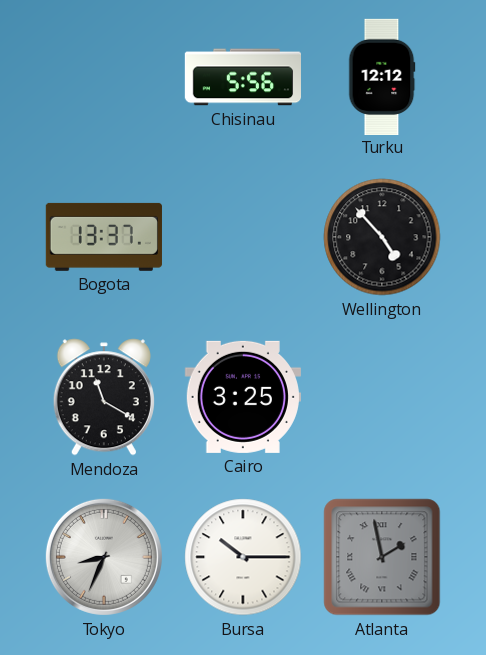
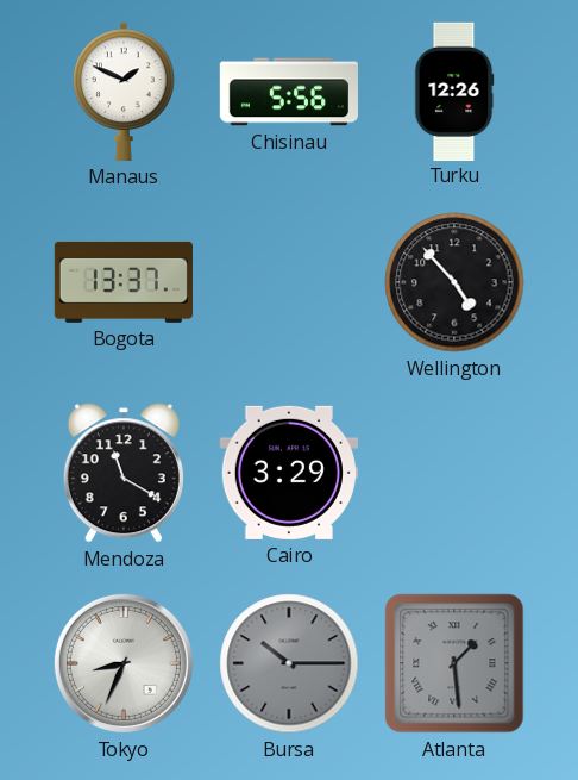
Manaus: none -> 1:49 (124, 92)
Turku: 12:12 -> 12:26 (454, 91)
Cairo: 3:25 -> 3:29 (289, 473)
Bursa dial: white -> grey (289, 663)
Atlanta: 1:58 -> 1:29 (454, 663)
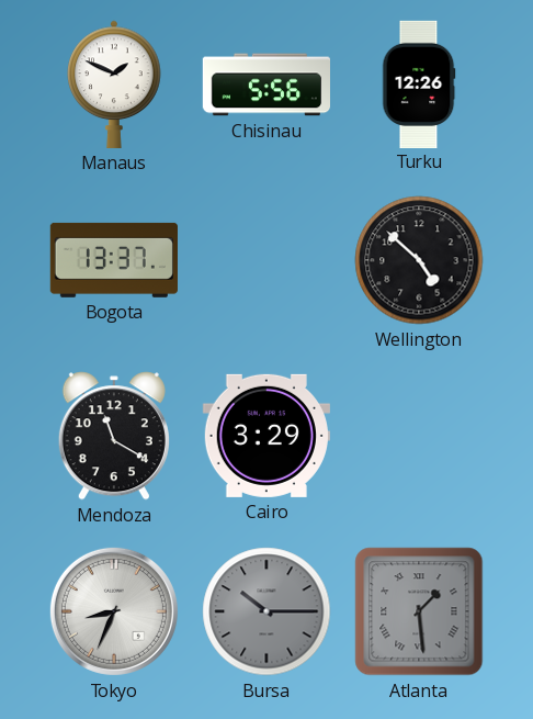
Wellington: 4:53 -> 4:52 (419, 260)
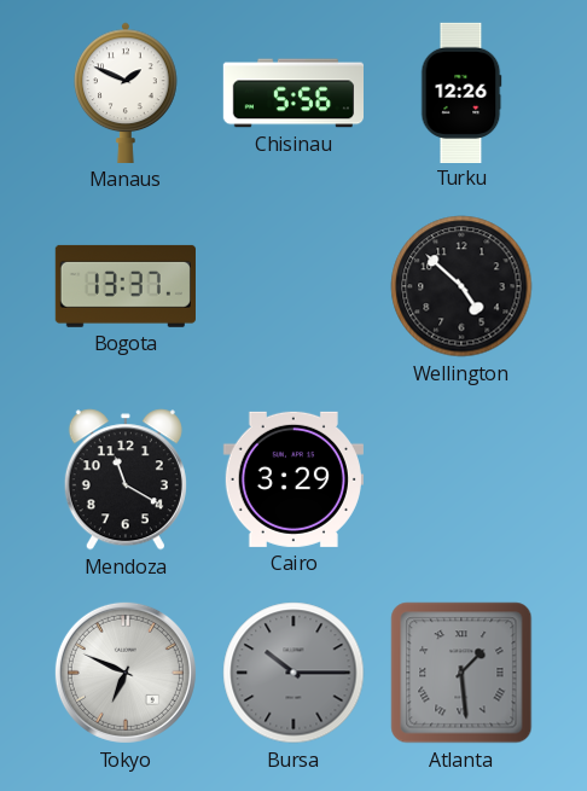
Tokyo: 8:34 -> 6:49 (126, 673)
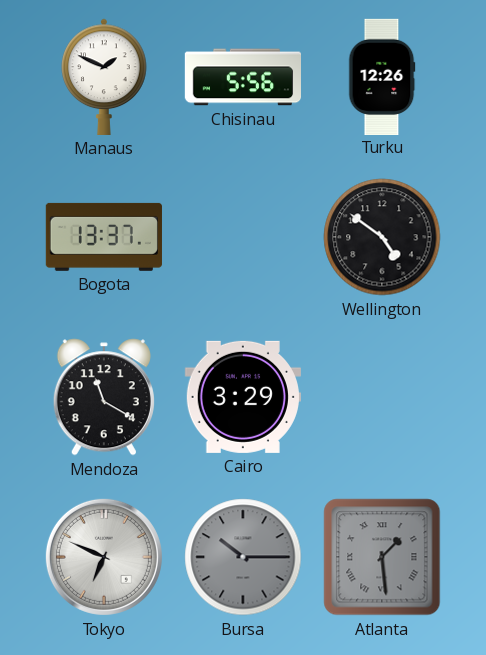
Wellington: 4:52 -> 4:51 (382, 237)
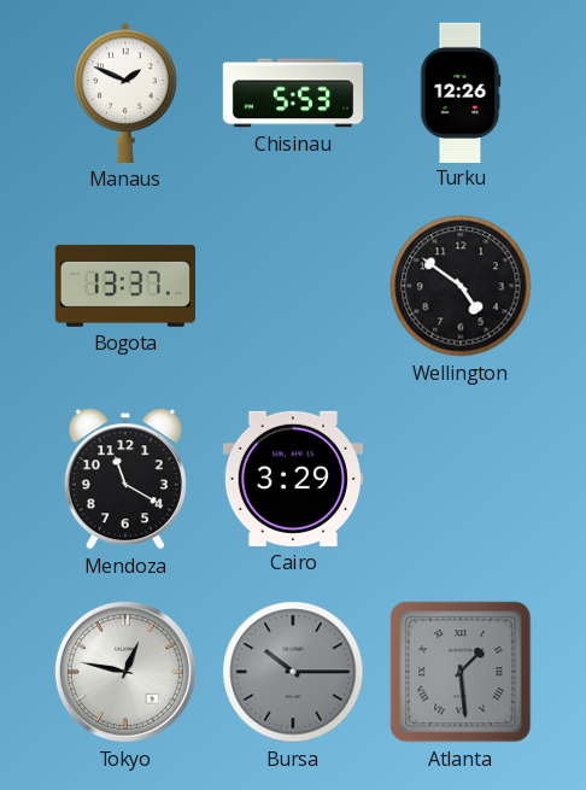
Chisinau: 5:56 -> 5:53 (292, 93)
Tokyo: 6:49 -> 12:47 (125, 672)
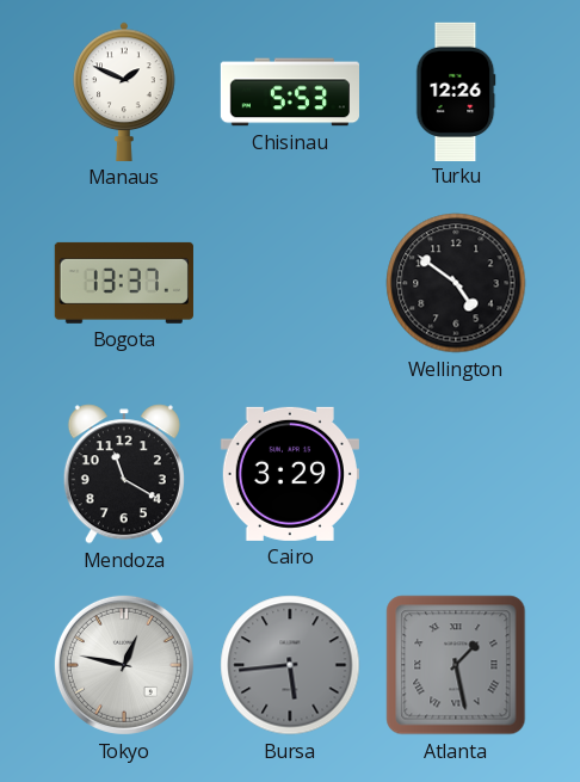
Bursa: 10:15 -> 5:44 (290, 665)
Atlanta: 1:29 -> 1:28 (456, 665)
